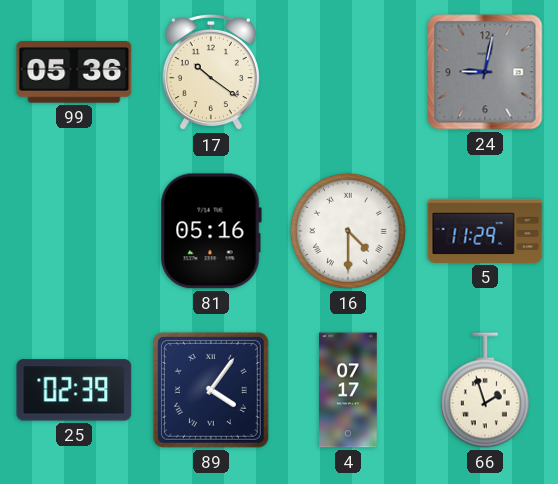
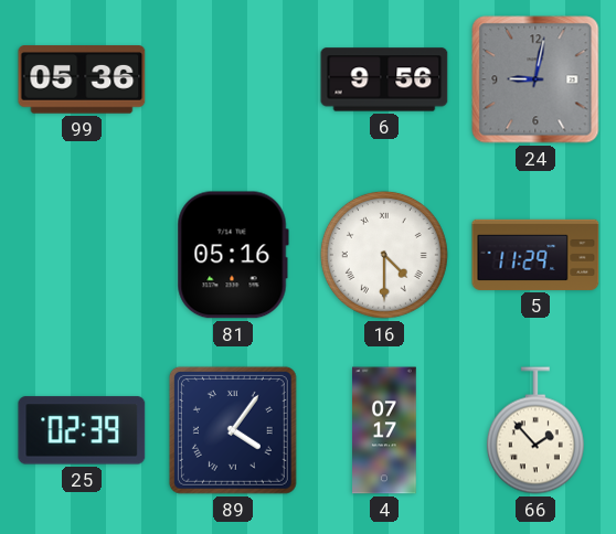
17: 10:21 -> none (211, 72)
6: none -> 9:56 (384, 79)
66: 1:57 -> 1:53 (535, 430)
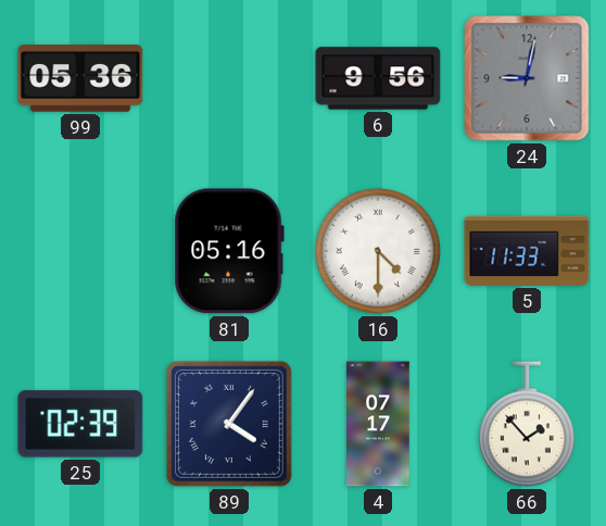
5: 11:29 -> 11:33 (527, 251)
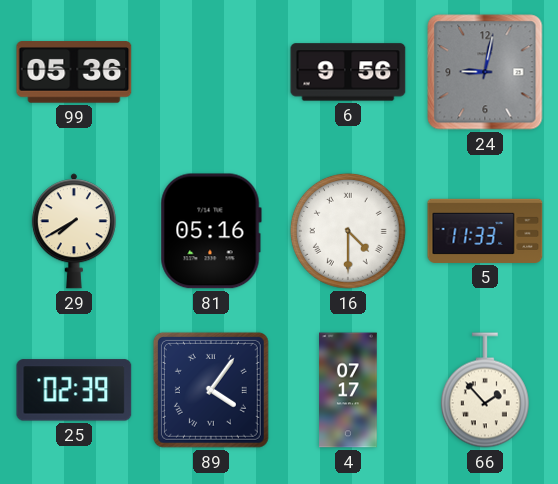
29: none -> 7:40 (74, 231)
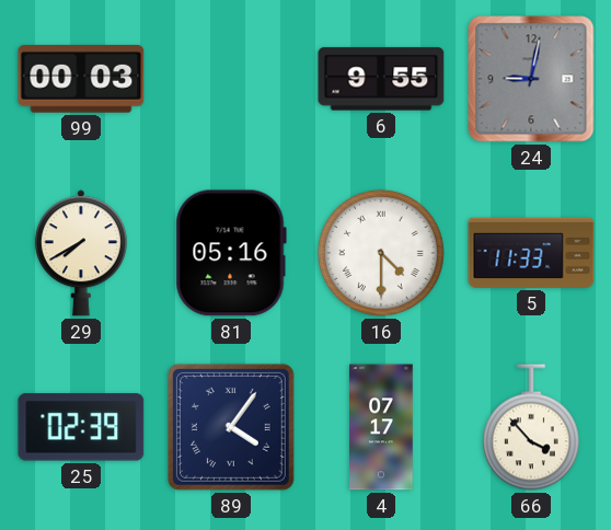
99: 05:36 -> 00:03 (81, 79)
6: 9:56 -> 9:55 (381, 79)
66: 1:53 -> 3:53 (531, 427)
